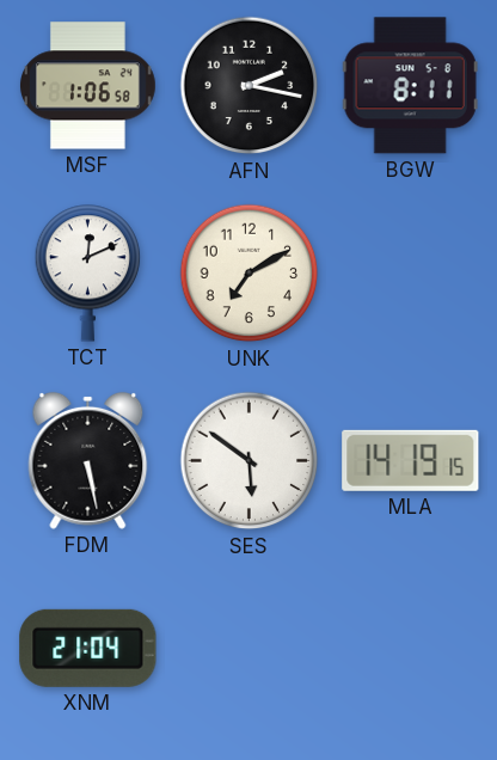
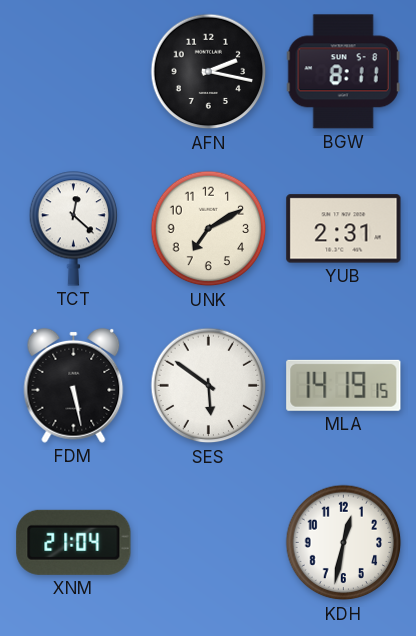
MSF: 1:06 -> none (88, 86)
TCT: 12:11 -> 12:22 (74, 229)
YUB: none -> 2:31 (344, 229)
KDH: none -> 12:32 (344, 543)
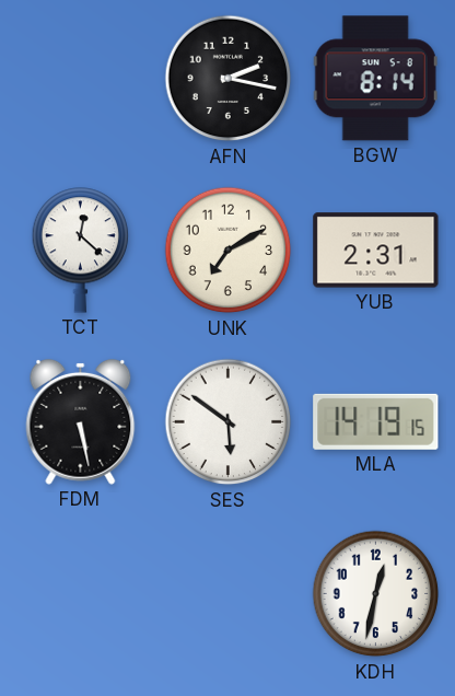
BGW: 8:11 -> 8:14 (375, 79)
XNM: 21:04 -> none (74, 542)
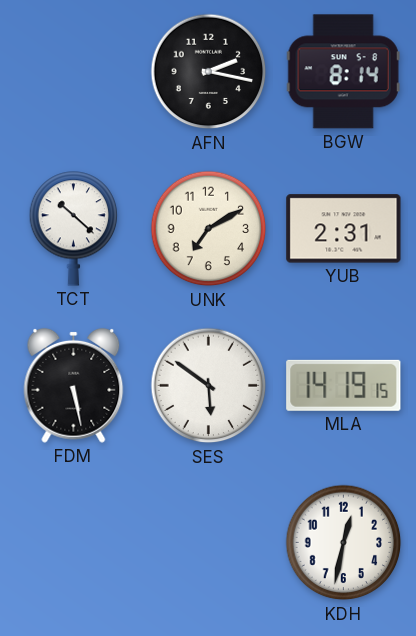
TCT: 12:22 -> 10:22 (74, 229)
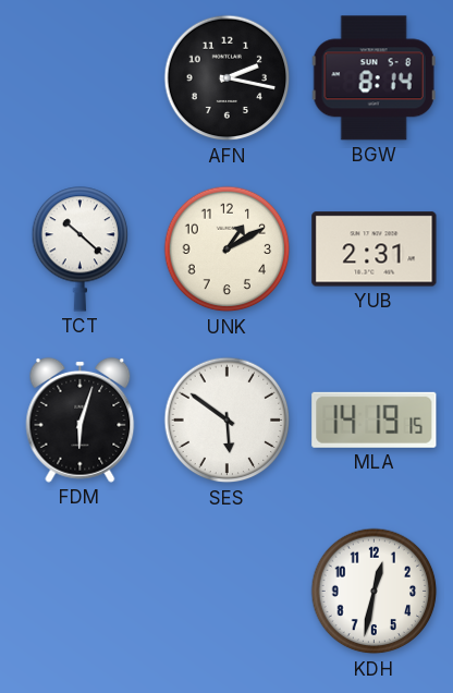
UNK: 7:10 -> 1:10 (228, 250)
FDM: 5:28 -> 6:03 (81, 420)
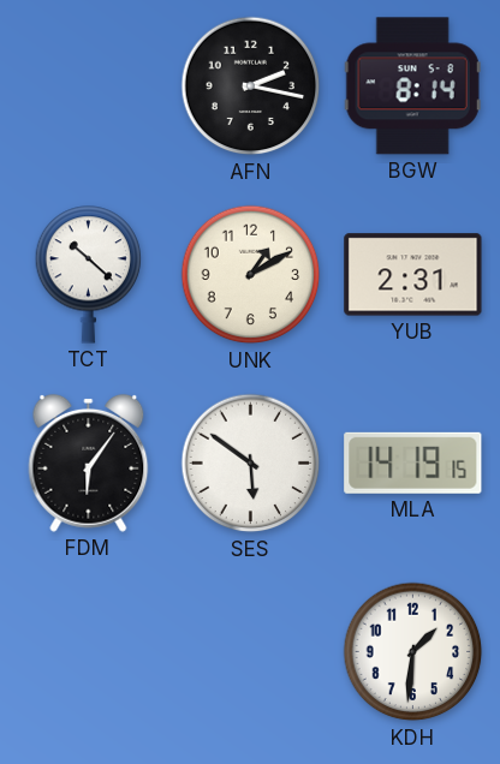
FDM: 6:03 -> 6:06 (89, 462)
KDH: 12:32 -> 1:31 (413, 652)
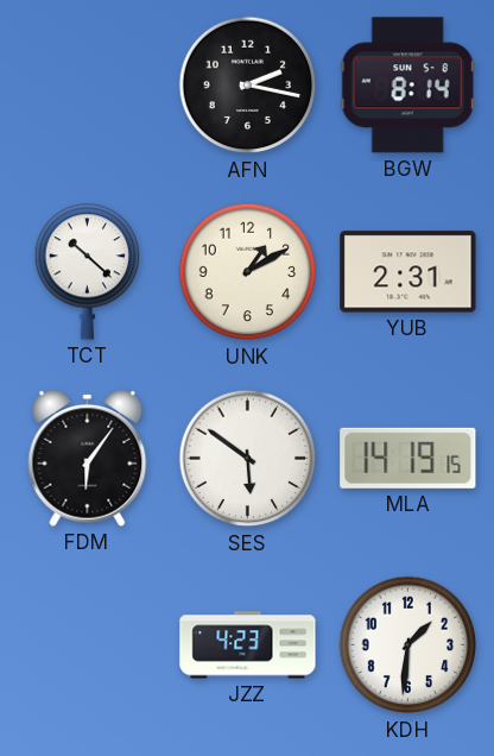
JZZ: none -> 4:23 (248, 645)
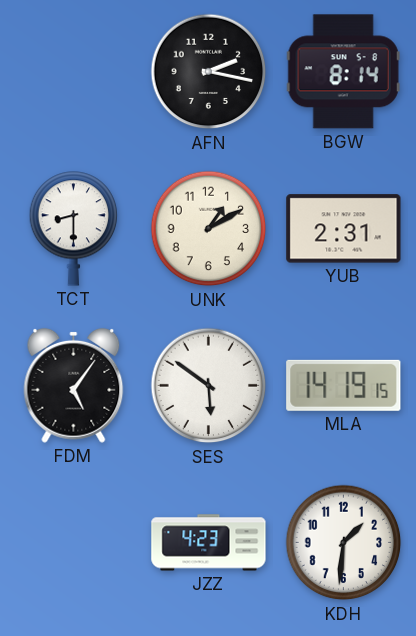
TCT: 10:22 -> 8:30 (74, 229)
FDM: 6:06 -> 5:06 (74, 385)
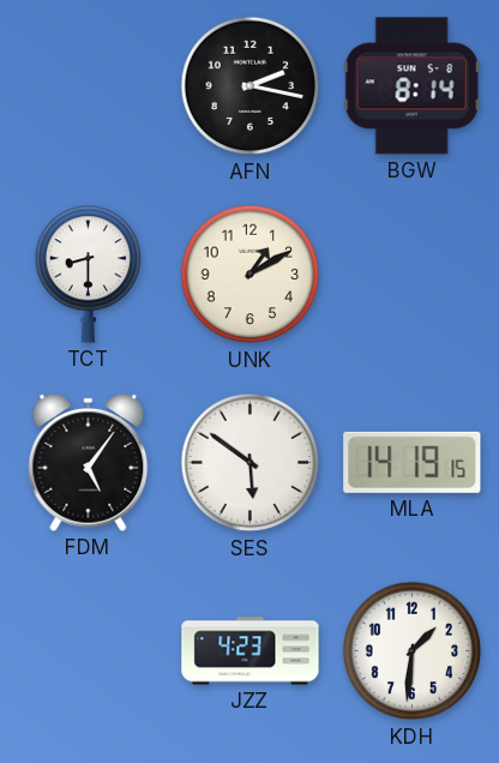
YUB: 2:31 -> none (344, 229)
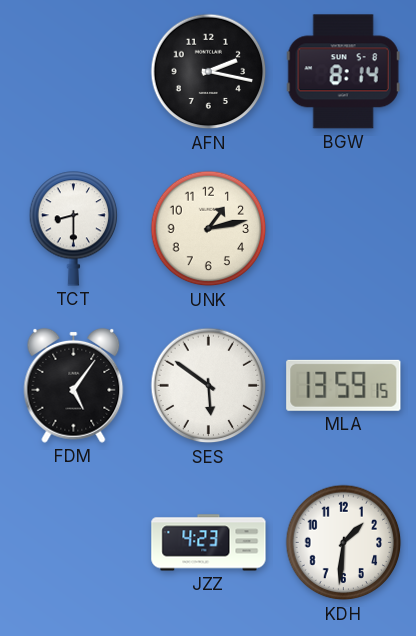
UNK: 1:10 -> 1:13 (209, 229)
MLA: 14:19 -> 13:59 (344, 385)
